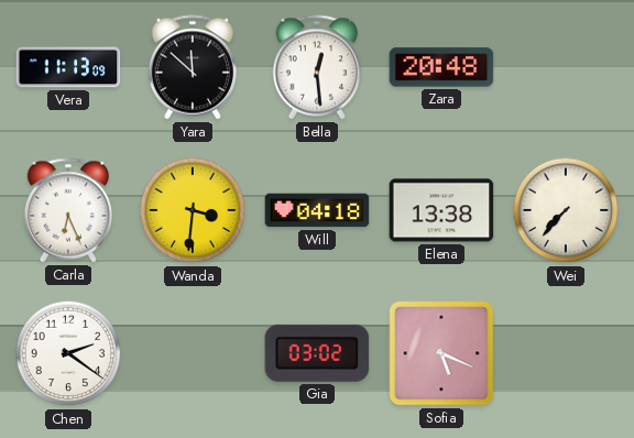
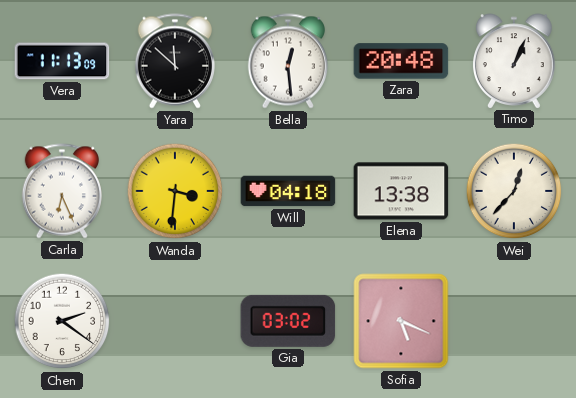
Timo: none -> 1:04 (514, 61)
Wei: 7:37 -> 12:37 (514, 191)
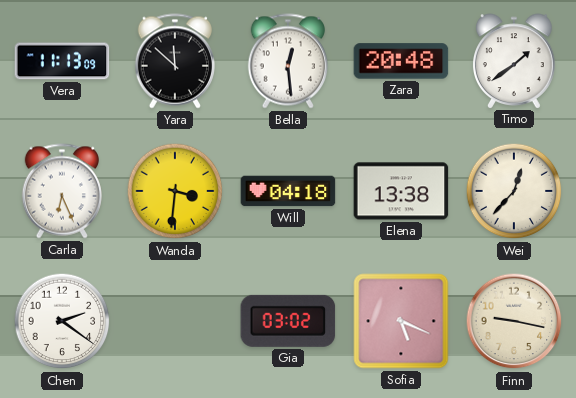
Timo: 1:04 -> 1:39 (514, 61)
Finn: none -> 9:17 (514, 321)
